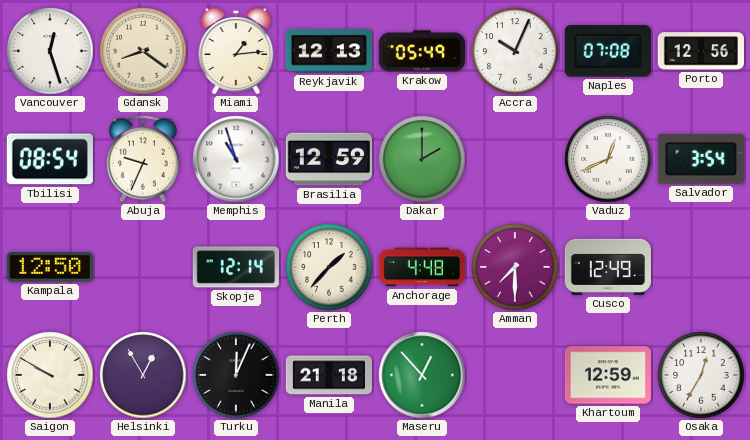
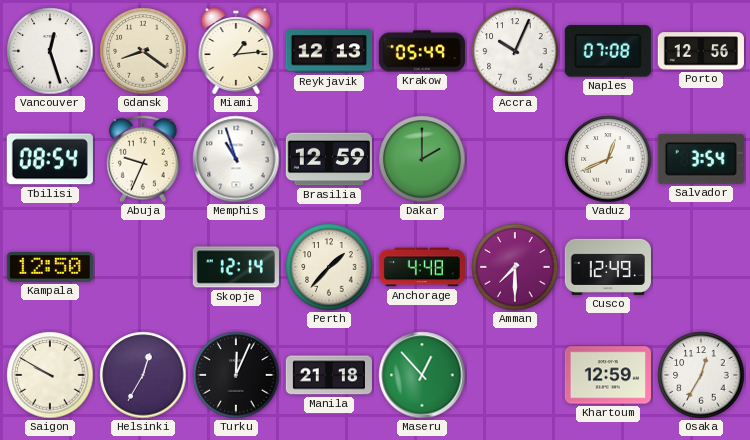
Helsinki: 12:55 -> 12:35 (143, 375)
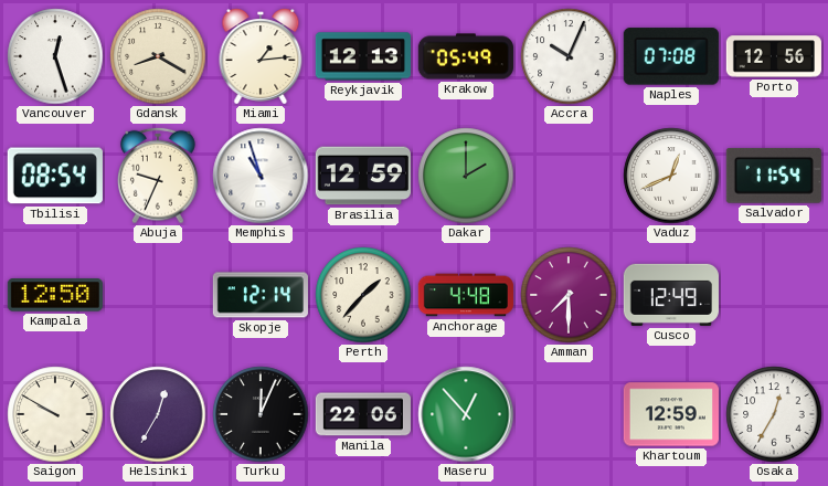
Gdansk: 8:21 -> 8:20 (158, 56)
Salvador: 3:54 -> 11:54 (774, 177)
Manila: 21:18 -> 22:06 (363, 414)
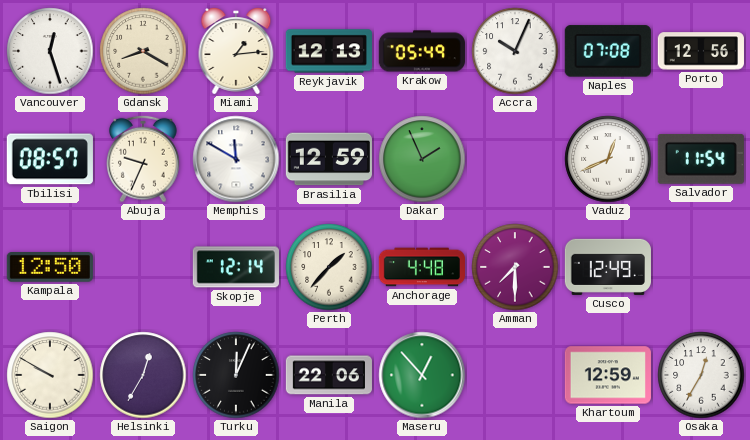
Tbilisi: 08:54 -> 08:57 (50, 159)
Memphis: 10:57 -> 11:50 (236, 159)
Dakar: 2:00 -> 1:56 (422, 159)
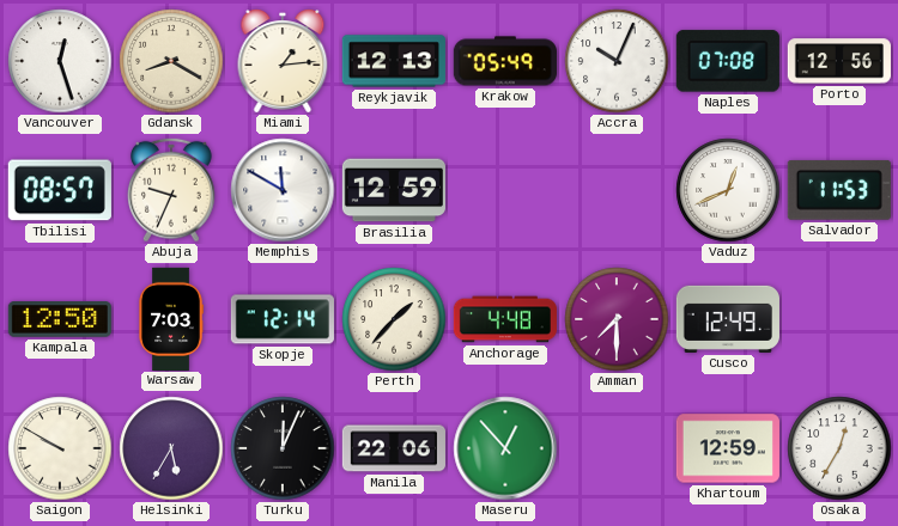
Dakar: 1:56 -> none (422, 159)
Salvador: 11:54 -> 11:53 (839, 191)
Warsaw: none -> 7:03 (171, 318)
Helsinki: 12:35 -> 5:35 (171, 448)
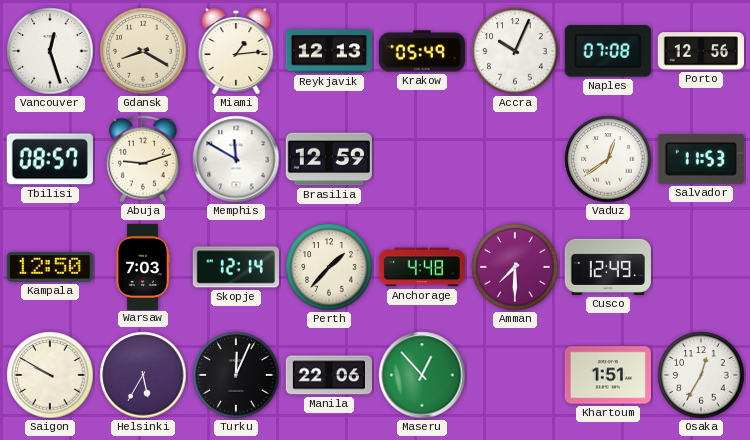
Abuja: 9:34 -> 9:12 (144, 159)
Vaduz: 12:41 -> 12:39 (608, 159)
Khartoum: 12:59 -> 1:51 (608, 375)
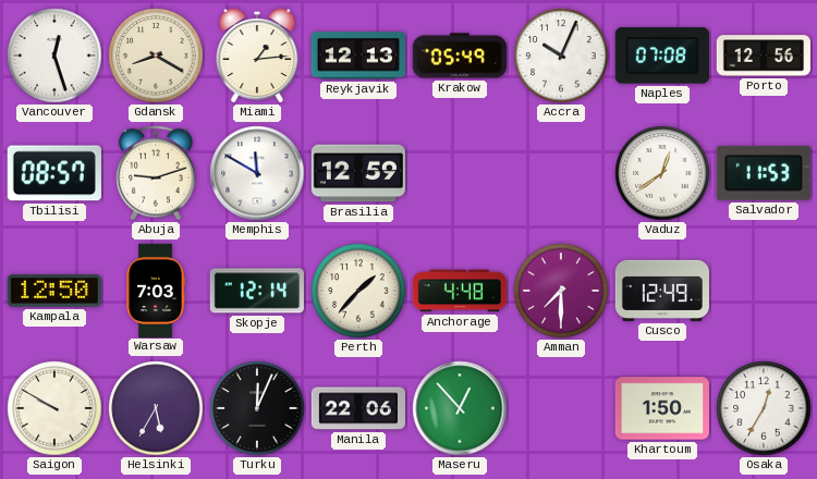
Khartoum: 1:51 -> 1:50 (662, 408)
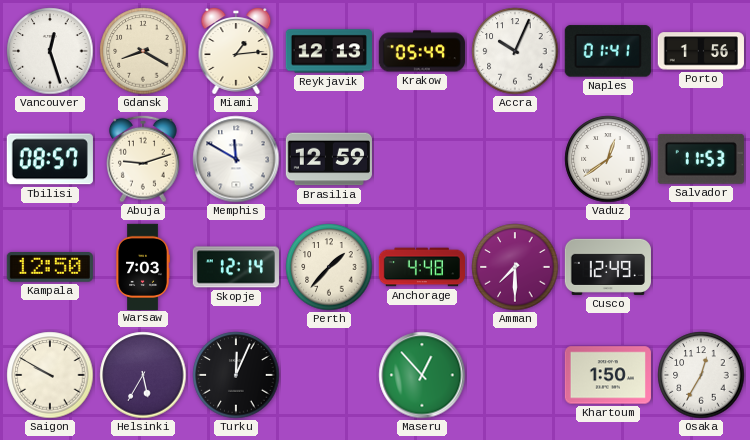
Naples: 07:08 -> 01:41 (608, 51)
Porto: 12:56 -> 1:56 (701, 51)
Manila: 22:06 -> none (358, 408)
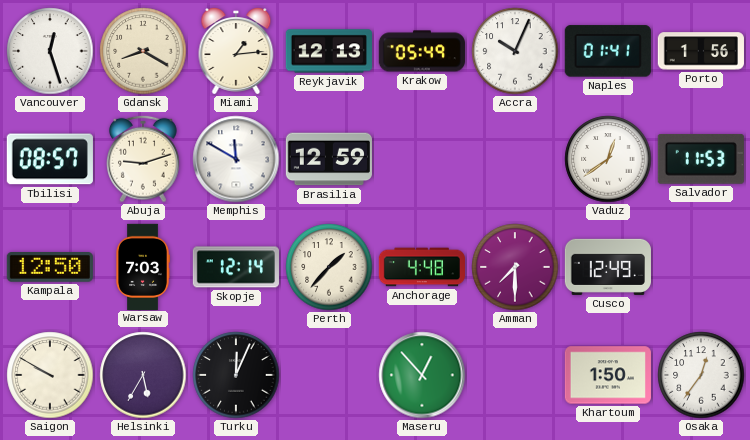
Osaka: 12:35 -> 12:36 (701, 375)
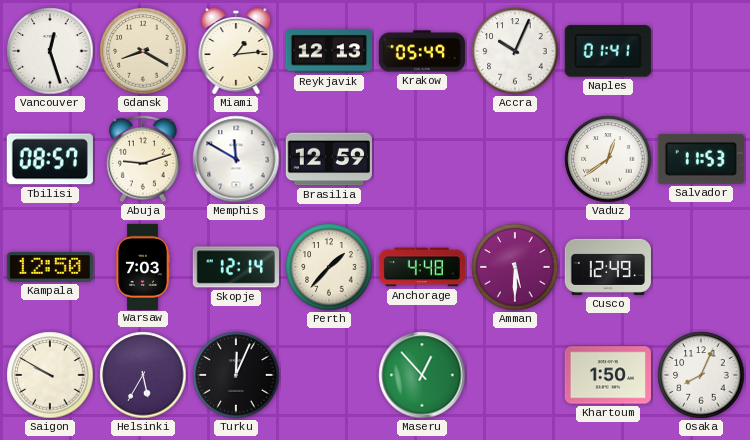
Porto: 1:56 -> none (701, 51)
Amman: 7:30 -> 5:30 (515, 267)
Osaka: 12:36 -> 8:04 (701, 375)
